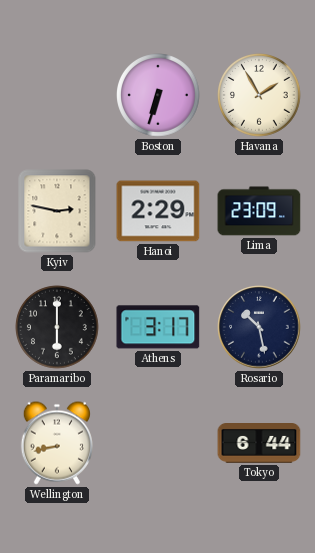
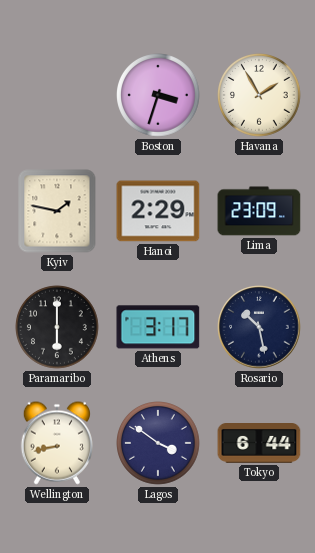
Boston: 6:33 -> 3:33 (159, 96)
Kyiv: 2:47 -> 1:47 (57, 211)
Lagos: none -> 3:51 (159, 444)
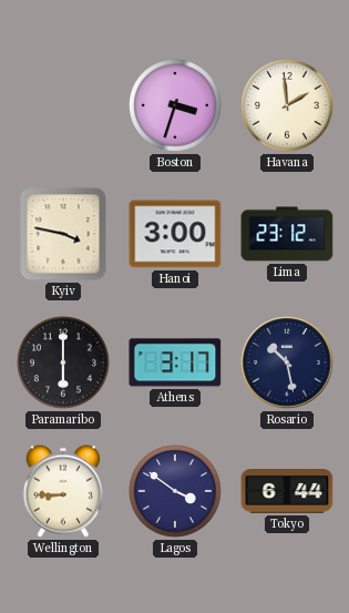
Havana: 1:55 -> 1:59 (288, 106)
Kyiv: 1:47 -> 3:47 (63, 234)
Hanoi: 2:29 -> 3:00 (175, 234)
Lima: 23:09 -> 23:12 (287, 234)
Wellington: 8:43 -> 8:45 (62, 491)
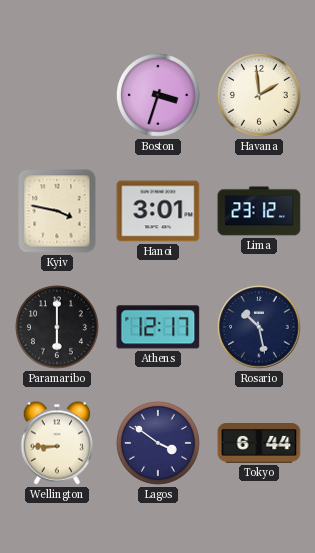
Hanoi: 3:00 -> 3:01 (158, 211)
Athens: 3:17 -> 12:17 (158, 327)
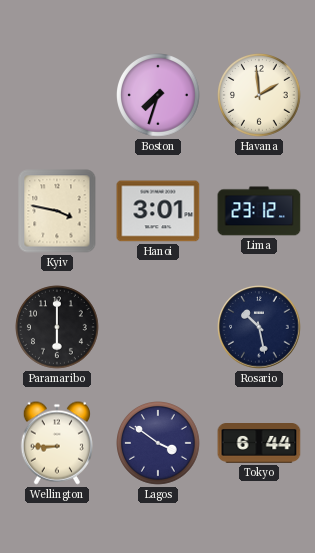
Boston: 3:33 -> 7:33 (159, 96)
Athens: 12:17 -> none (158, 327)
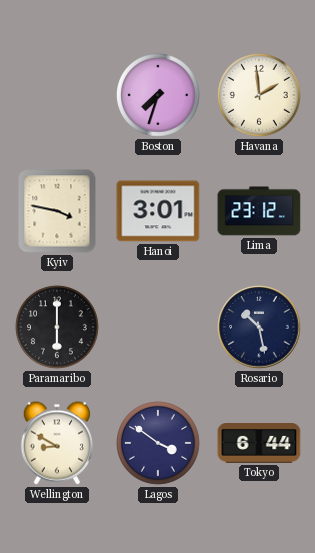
Wellington: 8:45 -> 8:50 (56, 443)
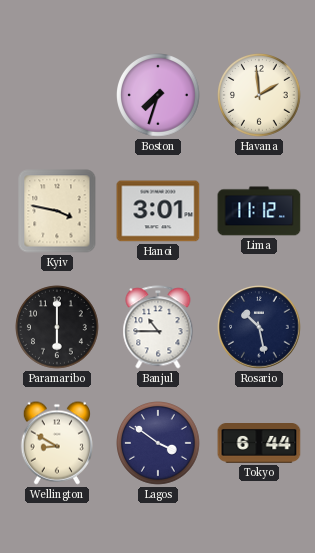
Lima: 23:12 -> 11:12 (259, 211)
Banjul: none -> 10:45 (158, 327)
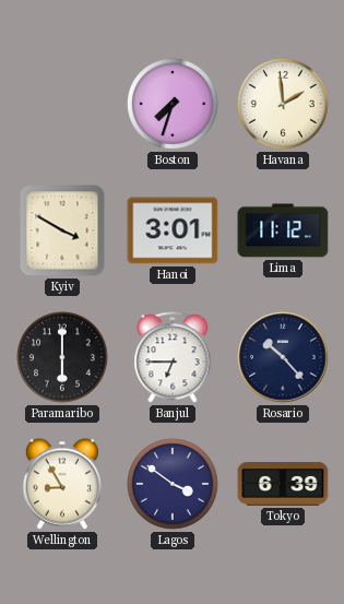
Kyiv: 3:47 -> 3:50 (62, 230)
Banjul: 10:45 -> 6:45 (173, 357)
Rosario: 10:28 -> 10:23 (283, 357)
Wellington: 8:50 -> 8:55 (61, 484)
Tokyo: 6:44 -> 6:39 (283, 485)
